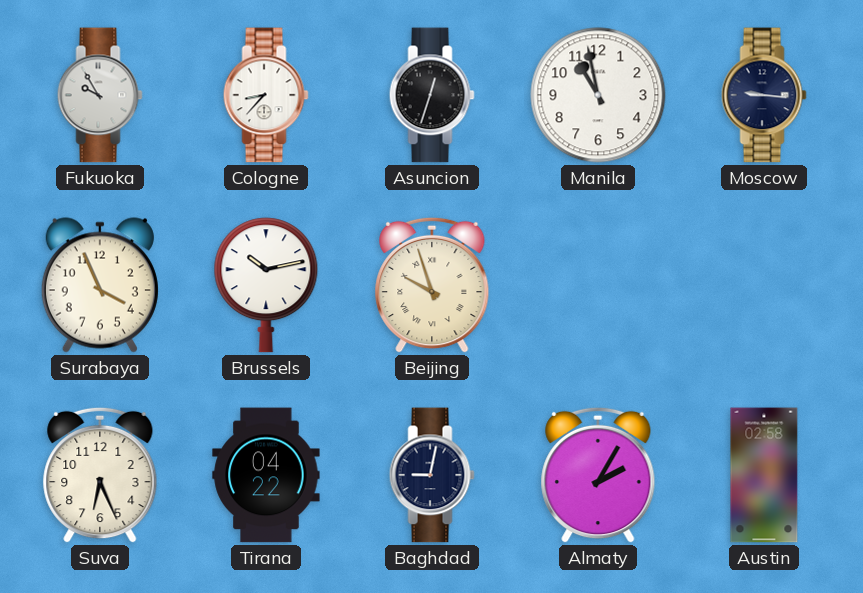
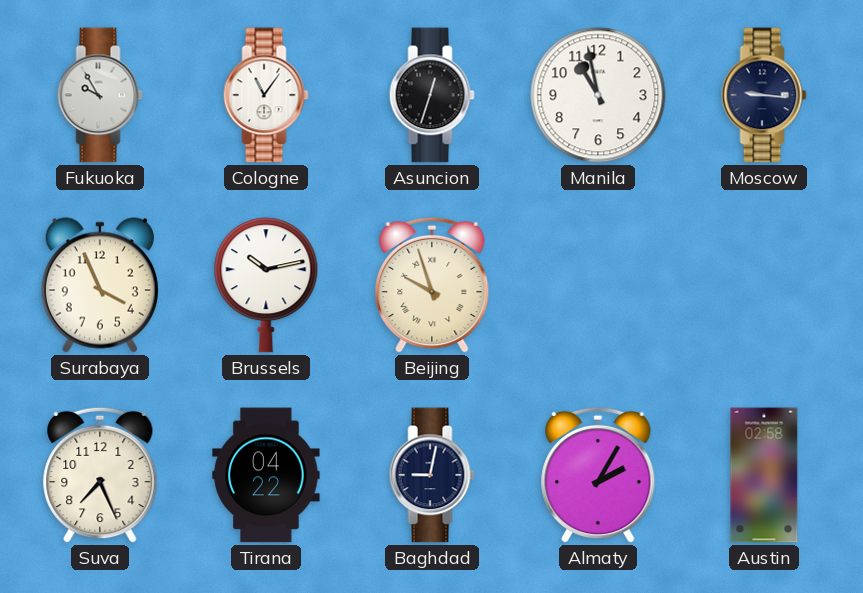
Cologne: 8:37 -> 11:06 (266, 95)
Suva: 6:26 -> 7:26 (100, 475)
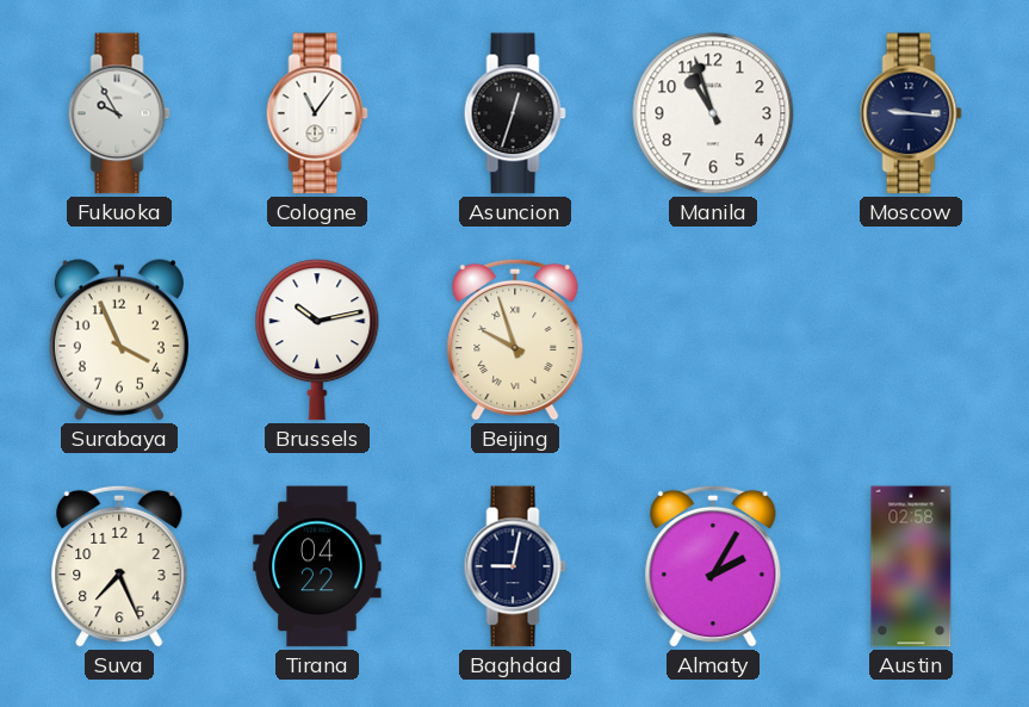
Manila: 10:58 -> 10:57 (713, 113)
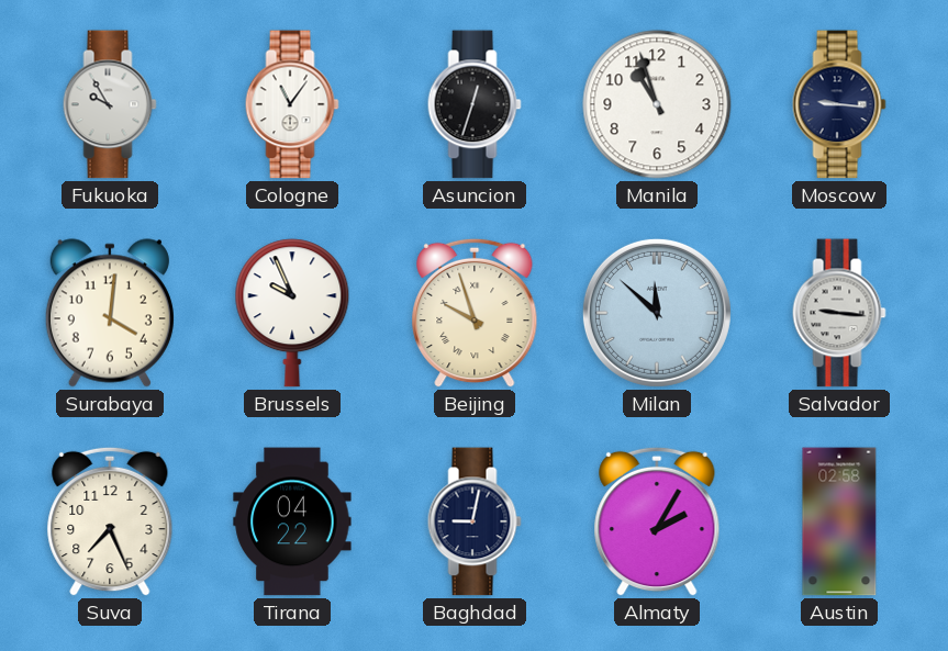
Surabaya: 3:56 -> 4:01 (110, 313)
Brussels: 10:13 -> 9:56 (292, 313)
Milan: none -> 11:52 (657, 313)
Salvador: none -> 9:16 (839, 313)
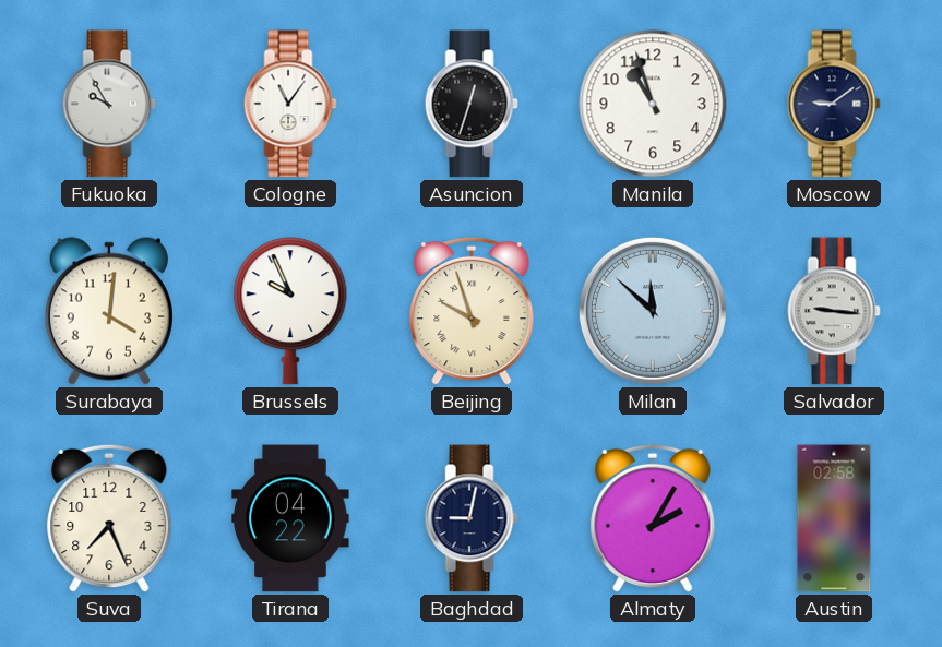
Moscow: 9:16 -> 9:09 (834, 104)
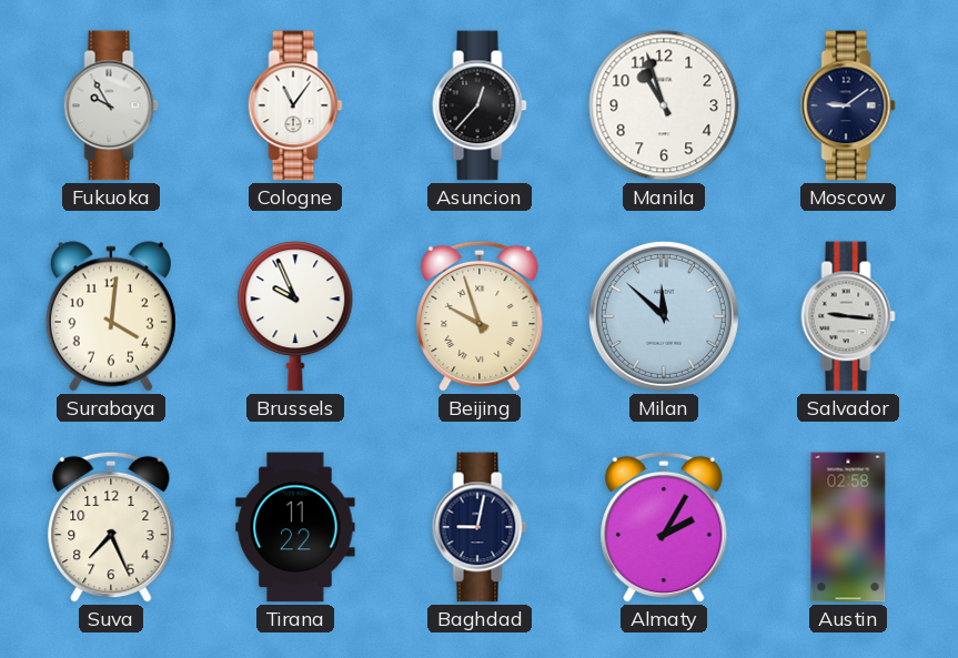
Asuncion: 12:33 -> 12:37 (480, 105)
Tirana: 04:22 -> 11:22 (295, 527)
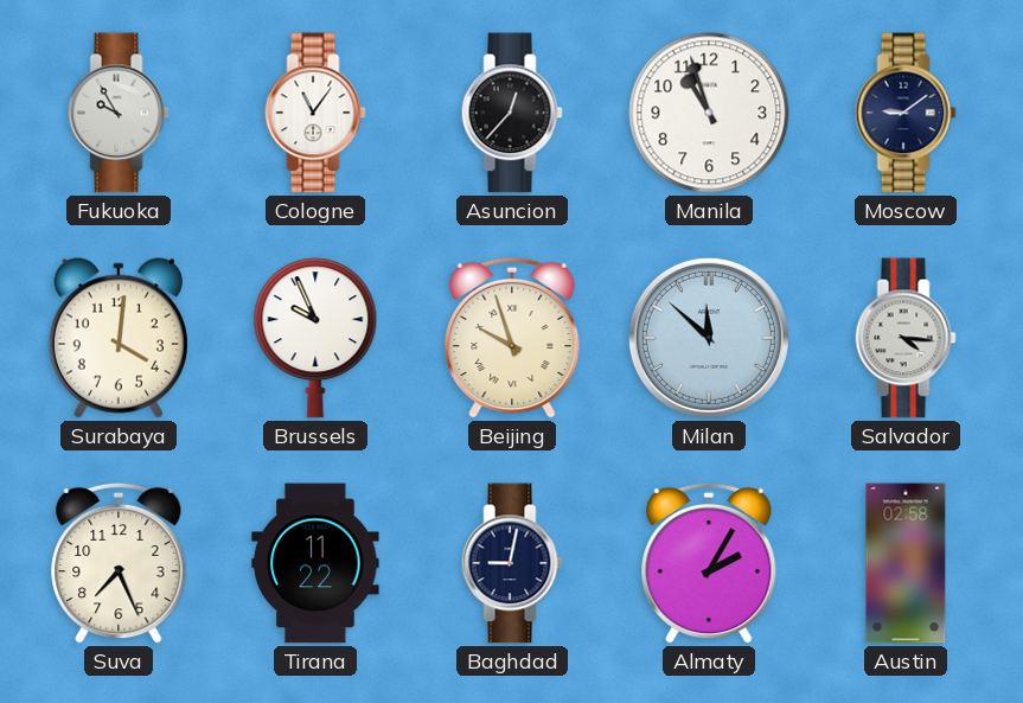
Salvador: 9:16 -> 4:16 (906, 338)
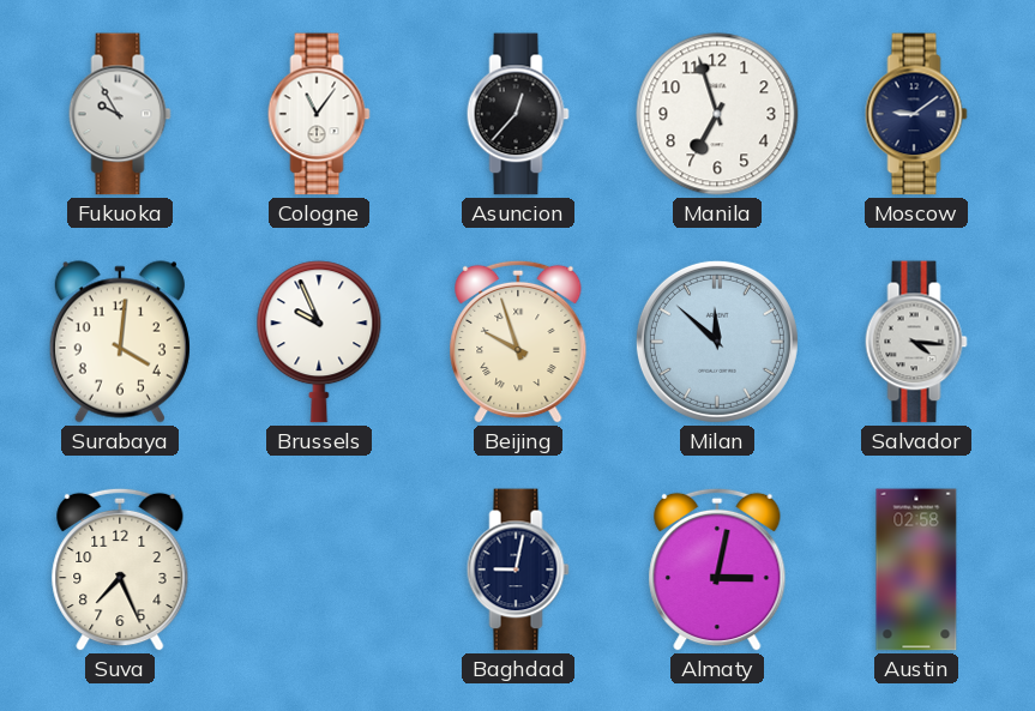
Manila: 10:57 -> 6:57 (717, 114)
Tirana: 11:22 -> none (315, 563)
Almaty: 2:05 -> 3:02 (717, 570)
